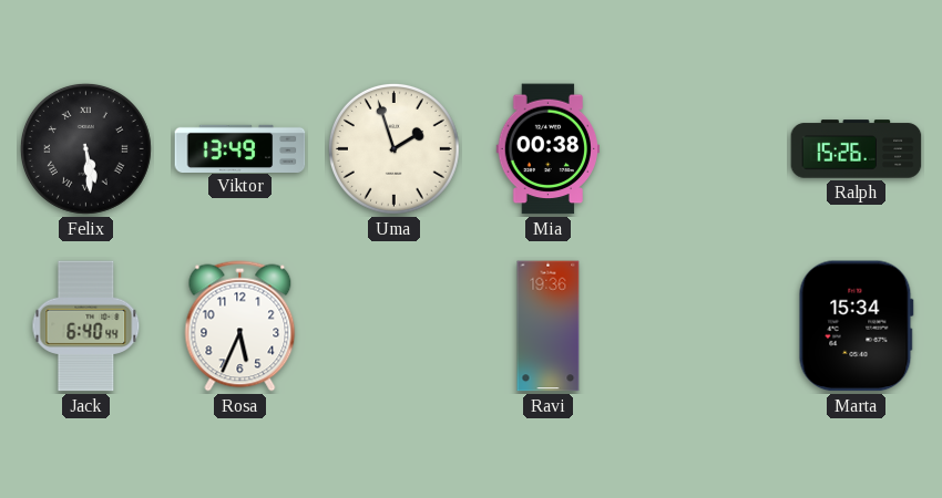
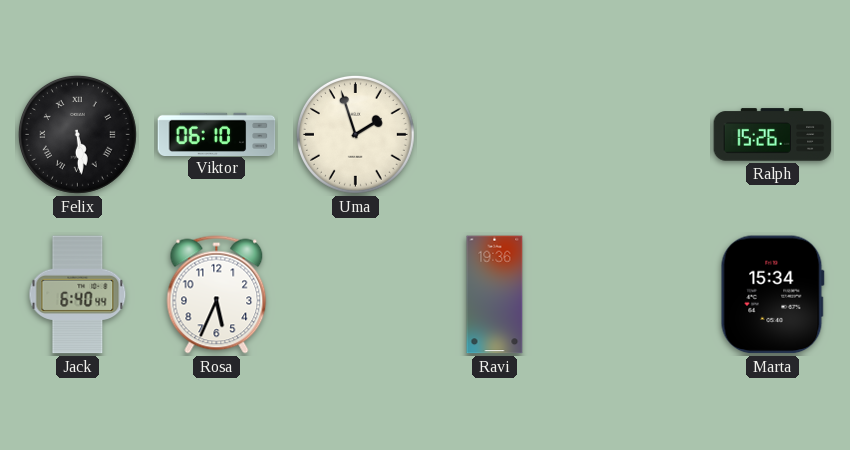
Viktor: 13:49 -> 06:10 (217, 134)
Mia: 00:38 -> none (547, 149)
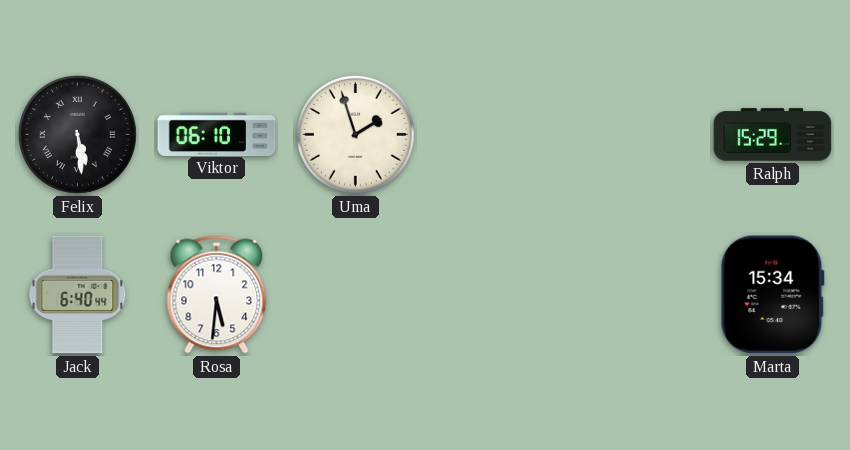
Ralph: 15:26 -> 15:29 (773, 135)
Rosa: 5:34 -> 5:31 (217, 295)
Ravi: 19:36 -> none (495, 295)
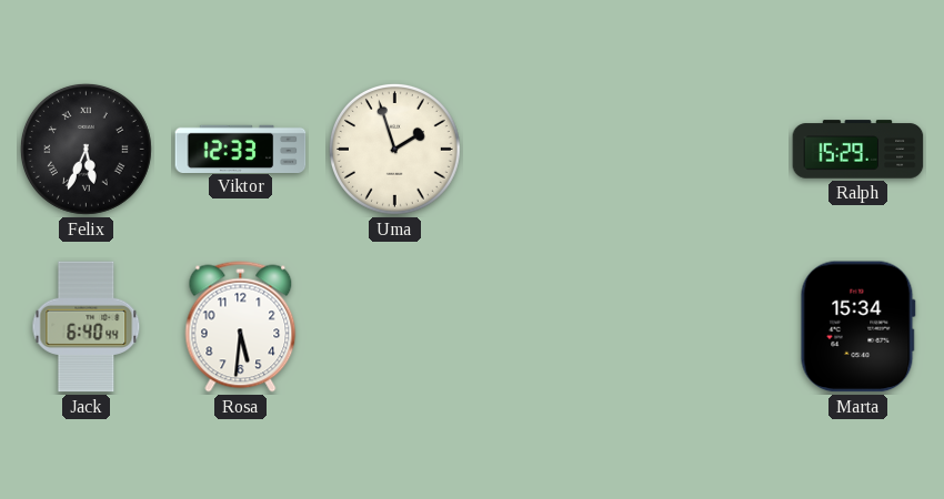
Felix: 5:29 -> 5:34 (86, 149)
Viktor: 06:10 -> 12:33 (241, 149)
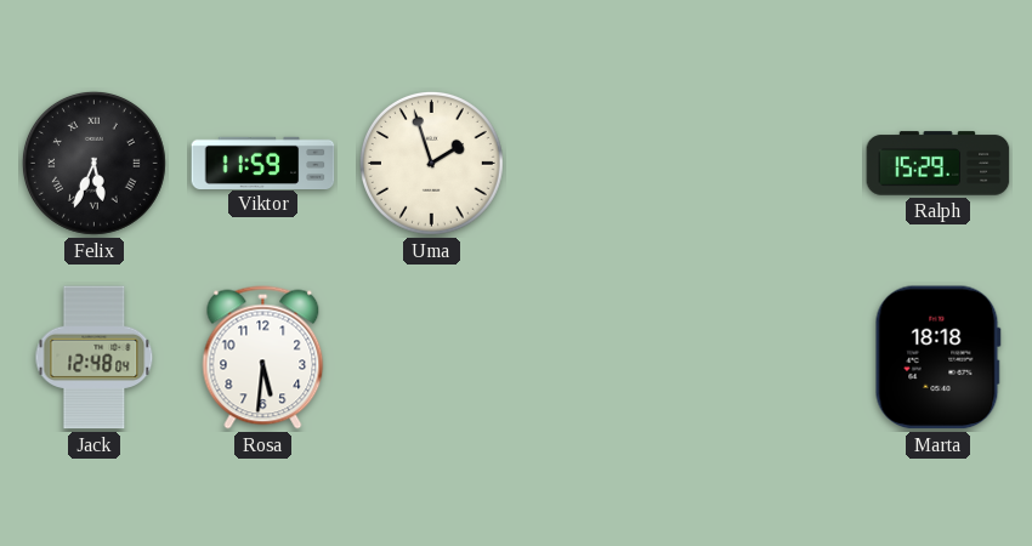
Viktor: 12:33 -> 11:59 (263, 163)
Jack: 6:40 -> 12:48 (95, 358)
Marta: 15:34 -> 18:18 (937, 358)
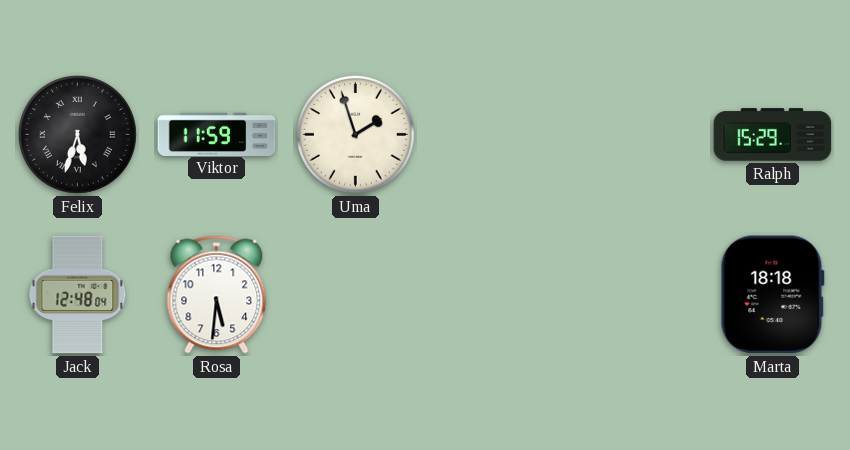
Felix: 5:34 -> 5:33 (77, 134)
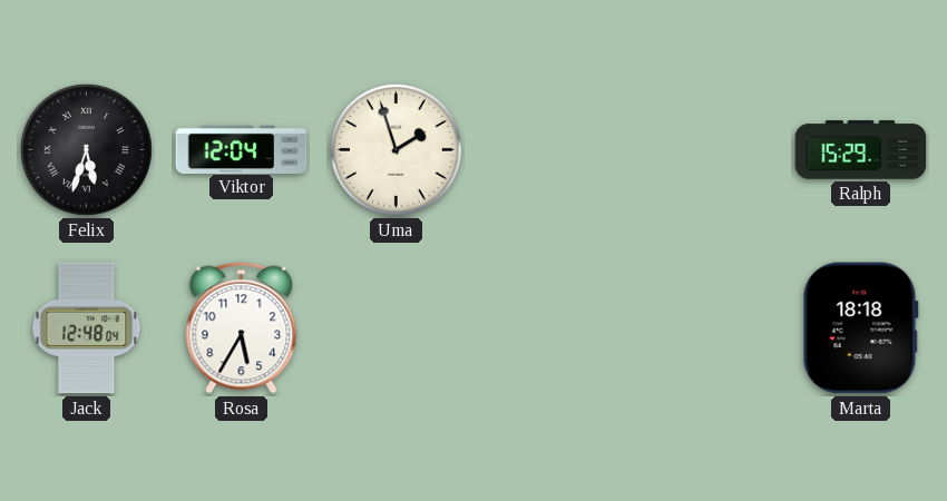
Viktor: 11:59 -> 12:04 (242, 149)
Rosa: 5:31 -> 5:35 (242, 328)
